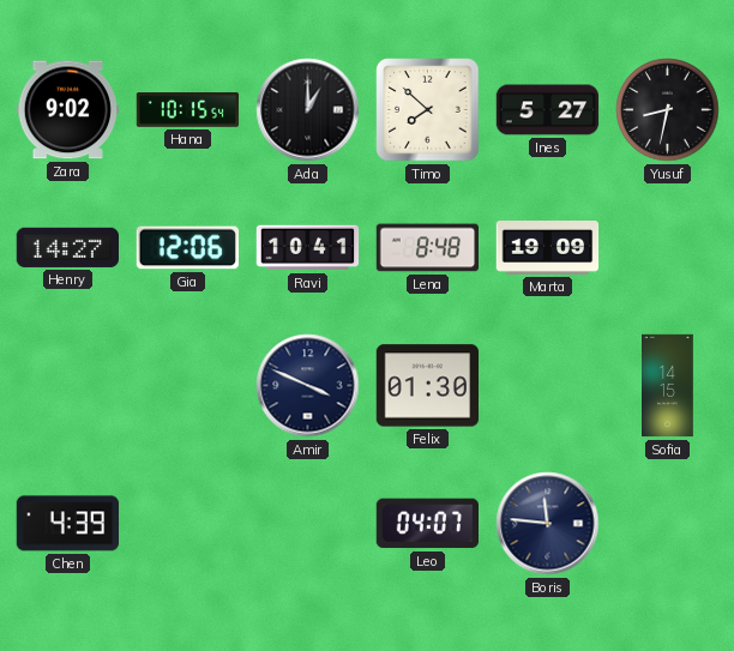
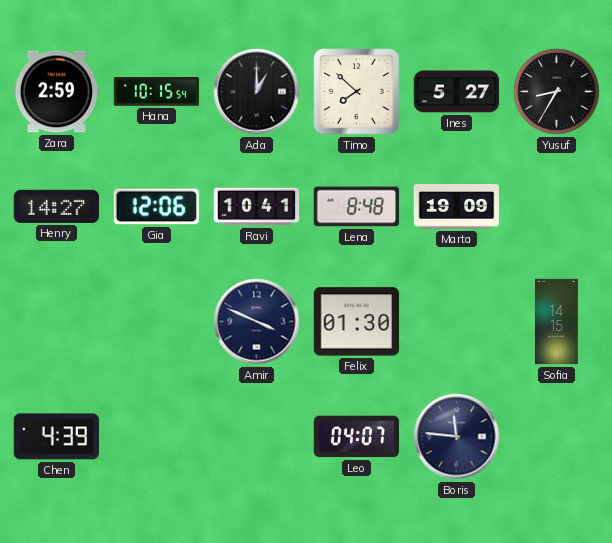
Zara: 9:02 -> 2:59 (57, 92)
Yusuf: 8:32 -> 8:35 (557, 92)
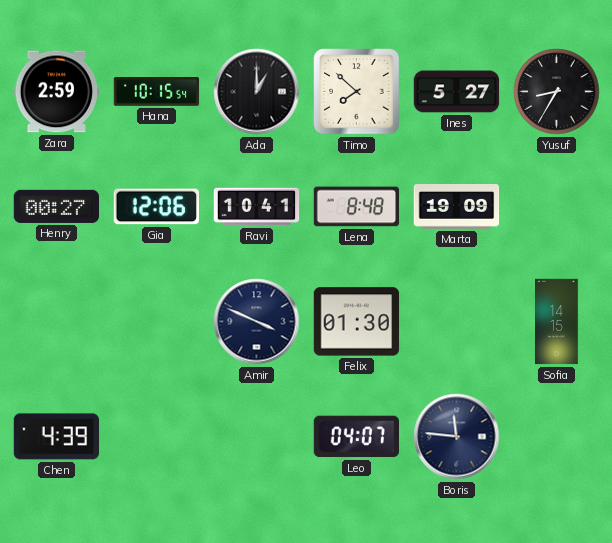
Henry: 14:27 -> 00:27 (57, 206)
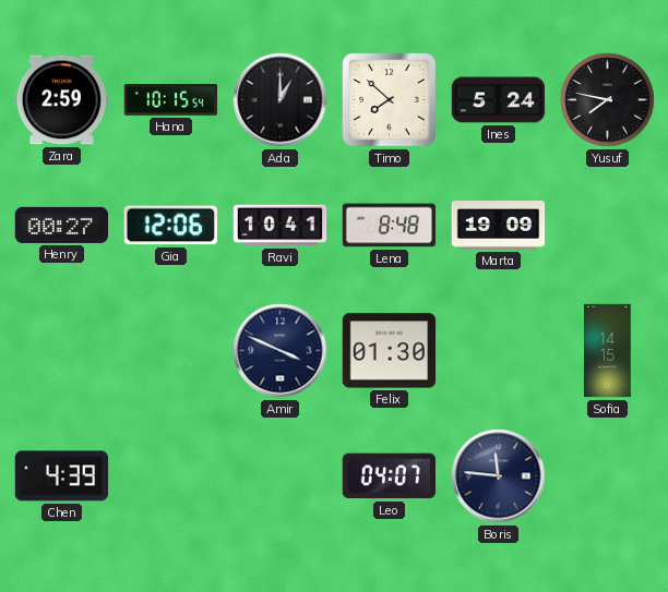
Ines: 5:27 -> 5:24 (499, 100)
Yusuf: 8:35 -> 7:47 (608, 100)
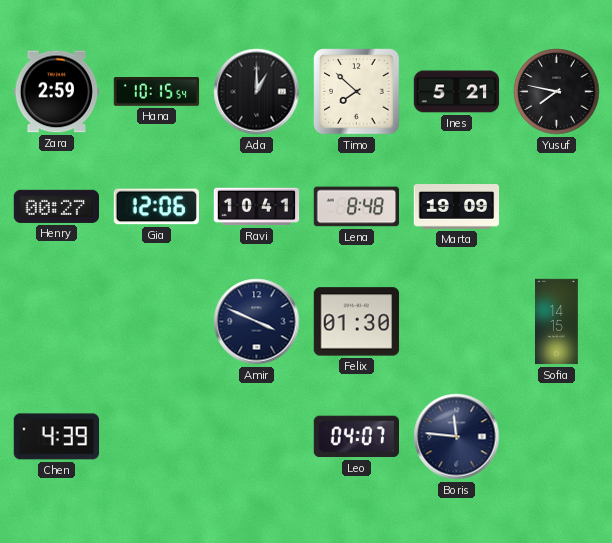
Ines: 5:24 -> 5:21 (457, 92)
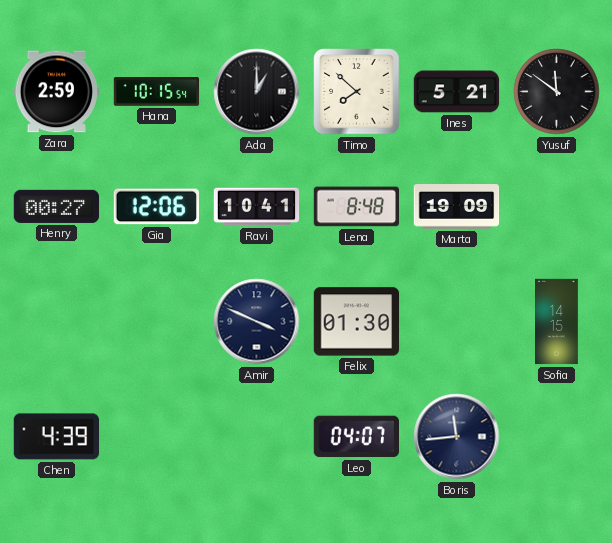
Yusuf: 7:47 -> 11:51 (557, 92)
Boris: 11:46 -> 11:44 (457, 437)
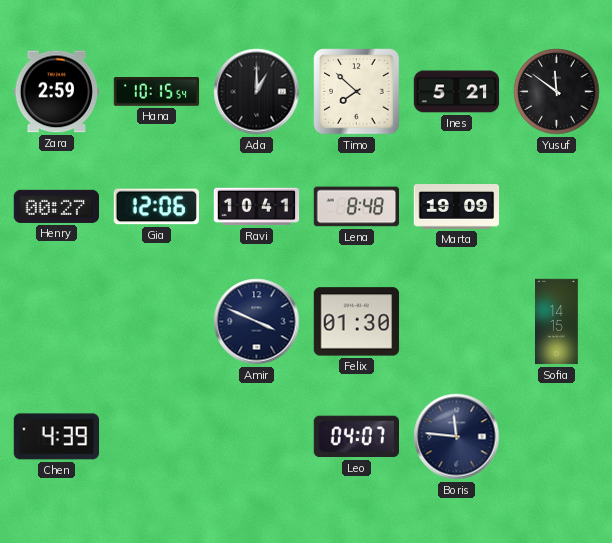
Boris: 11:44 -> 11:46 (457, 437)
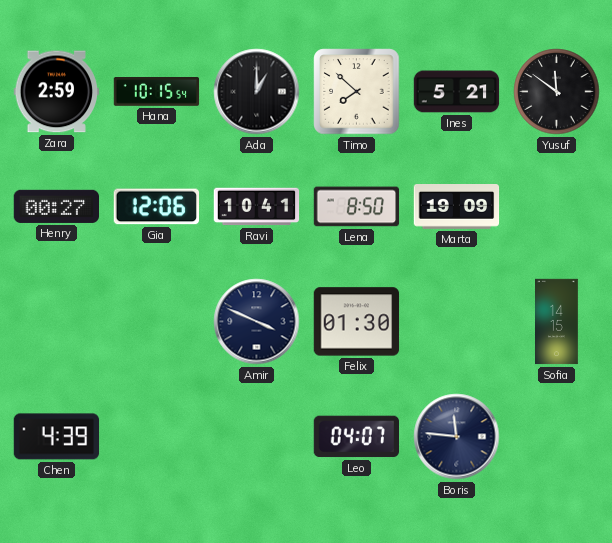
Lena: 8:48 -> 8:50 (357, 207)
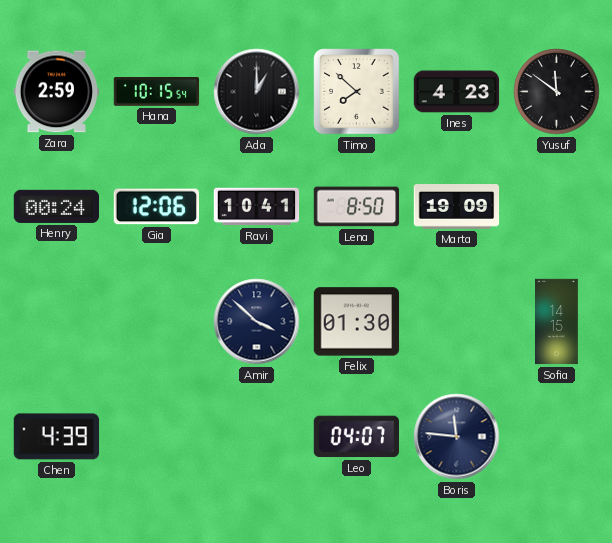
Ines: 5:21 -> 4:23 (457, 92)
Henry: 00:27 -> 00:24 (57, 206)
Amir: 3:49 -> 3:52 (257, 322)
